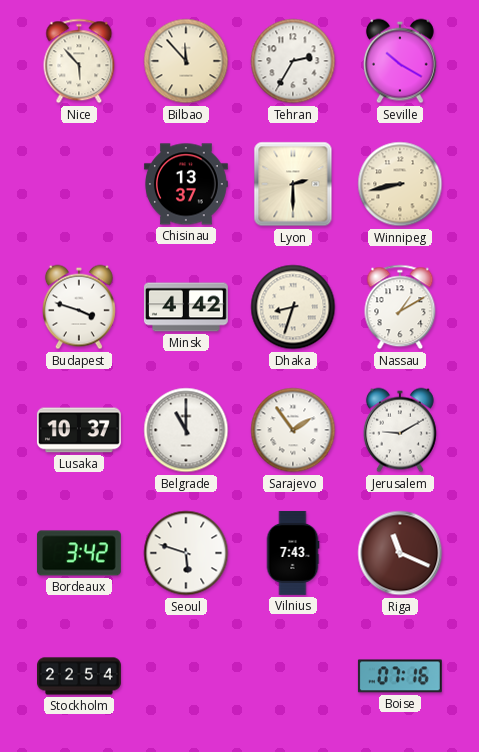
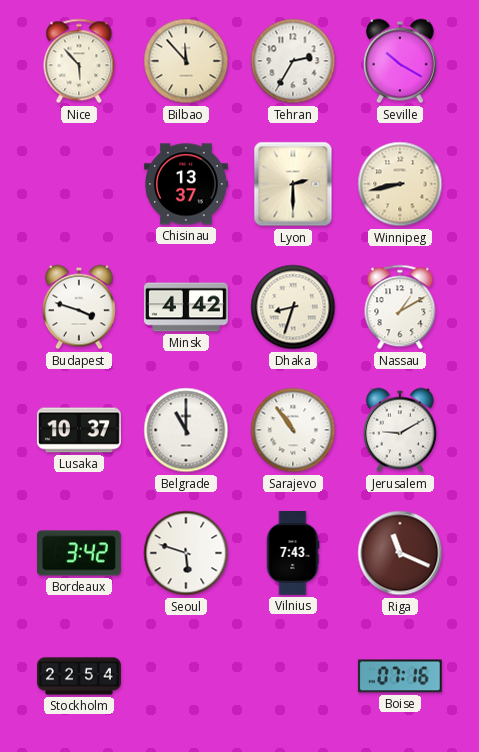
Sarajevo: 1:54 -> 10:54 (293, 430)
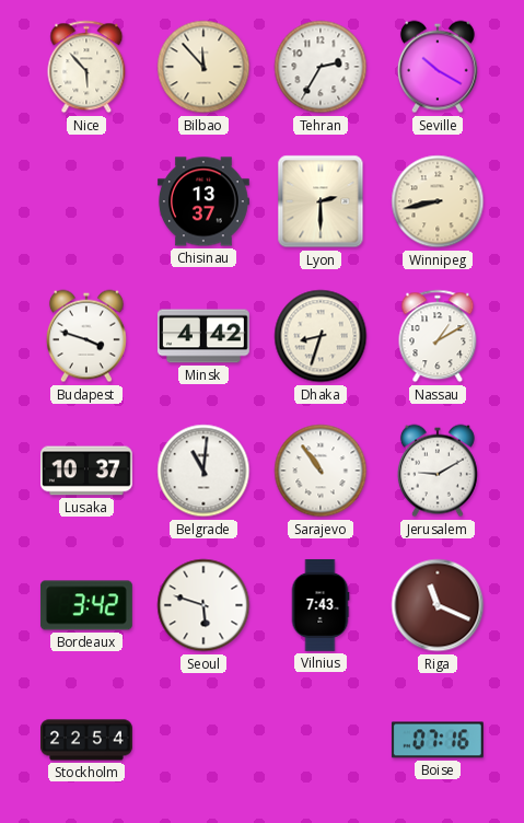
Belgrade: 11:00 -> 11:01 (203, 471)
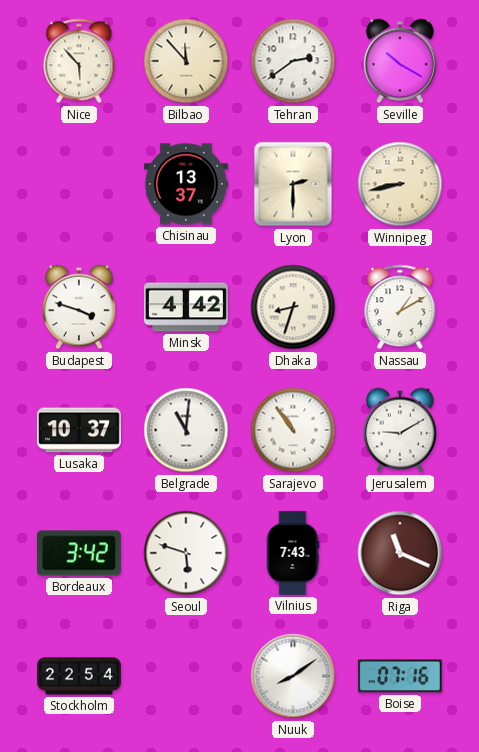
Tehran: 2:35 -> 2:39 (293, 61)
Nuuk: none -> 8:09 (293, 676)
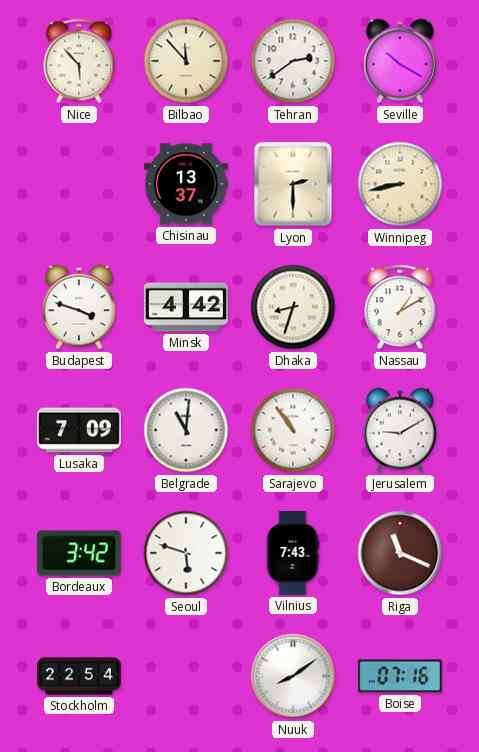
Lusaka: 10:37 -> 7:09 (79, 430)
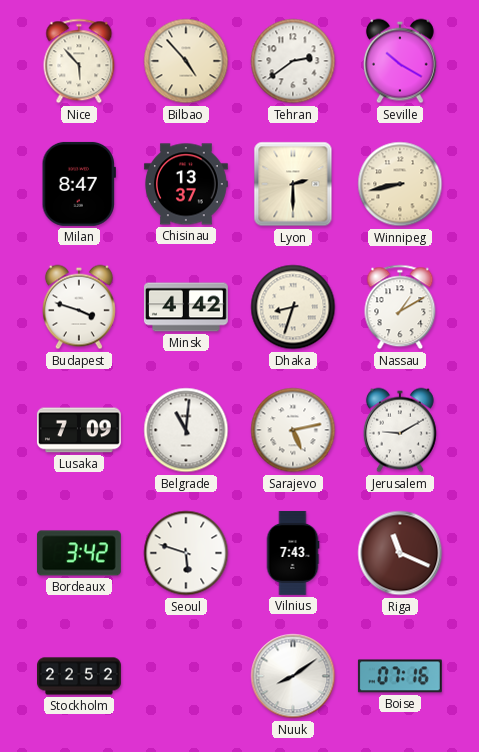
Bilbao: 11:53 -> 4:53 (186, 61)
Milan: none -> 8:47 (79, 184)
Sarajevo: 10:54 -> 5:13 (293, 430)
Stockholm: 22:54 -> 22:52 (80, 676)
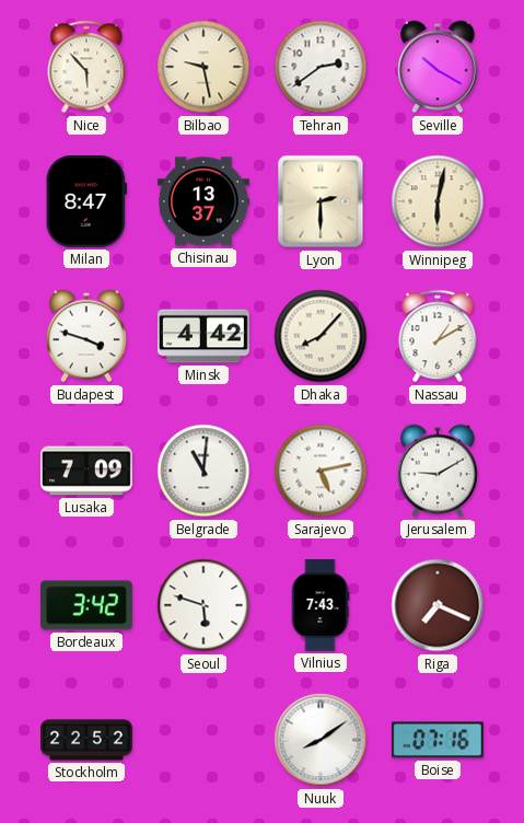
Bilbao: 4:53 -> 9:28 (203, 67)
Winnipeg: 8:43 -> 6:02 (438, 201)
Dhaka: 8:33 -> 8:07 (321, 336)
Riga: 11:19 -> 7:19 (438, 605)
